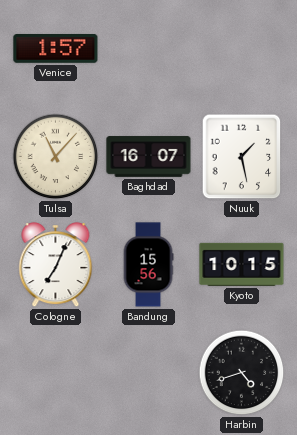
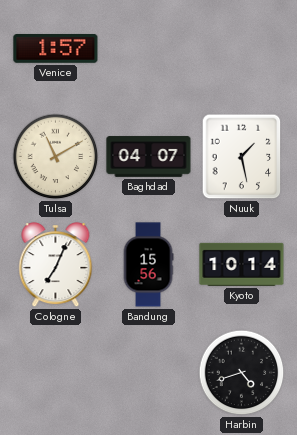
Tulsa: 11:07 -> 11:10 (56, 157)
Baghdad: 16:07 -> 04:07 (149, 157)
Kyoto: 10:15 -> 10:14 (242, 264)
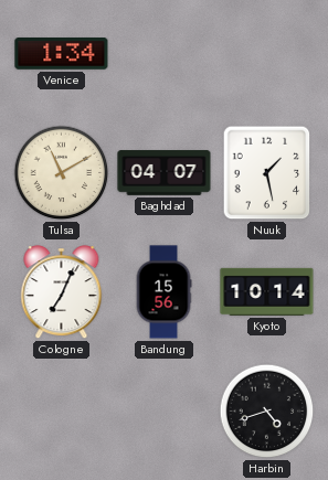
Venice: 1:57 -> 1:34 (62, 54)
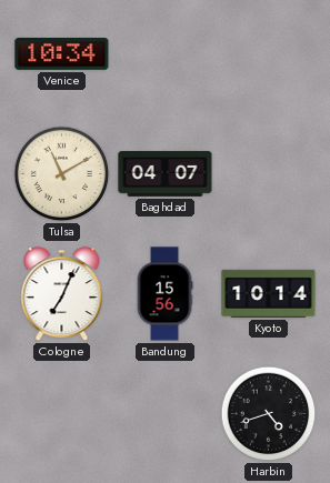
Venice: 1:34 -> 10:34 (62, 54)
Nuuk: 1:28 -> none (267, 173)
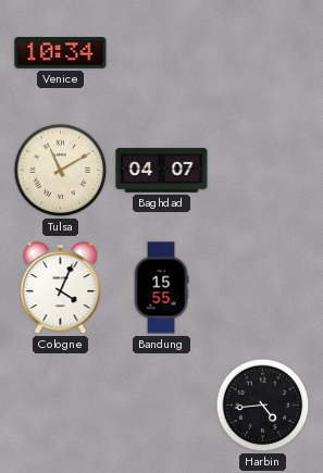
Cologne: 7:04 -> 4:04 (61, 288)
Bandung: 15:56 -> 15:55 (161, 288)
Kyoto: 10:14 -> none (269, 293)
Harbin: 4:42 -> 4:44 (263, 406)
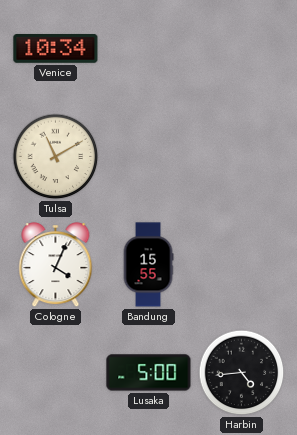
Baghdad: 04:07 -> none (162, 171)
Lusaka: none -> 5:00 (149, 373)
